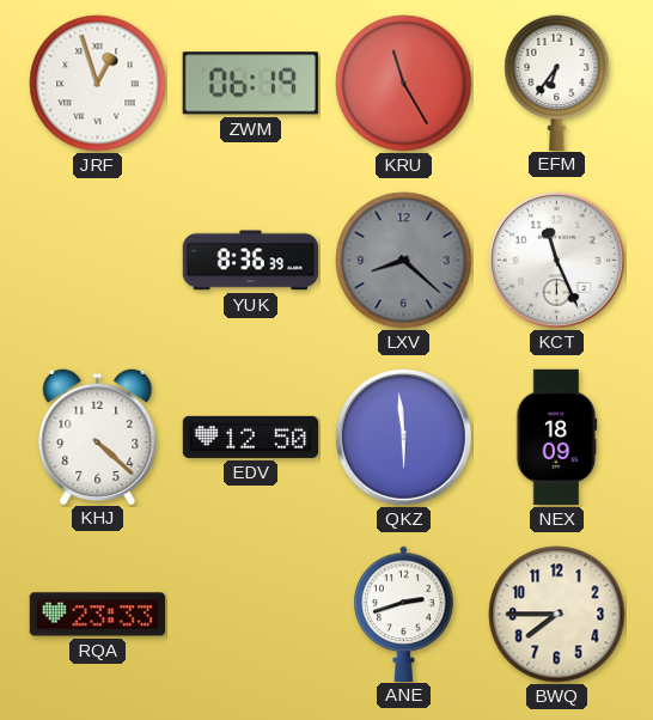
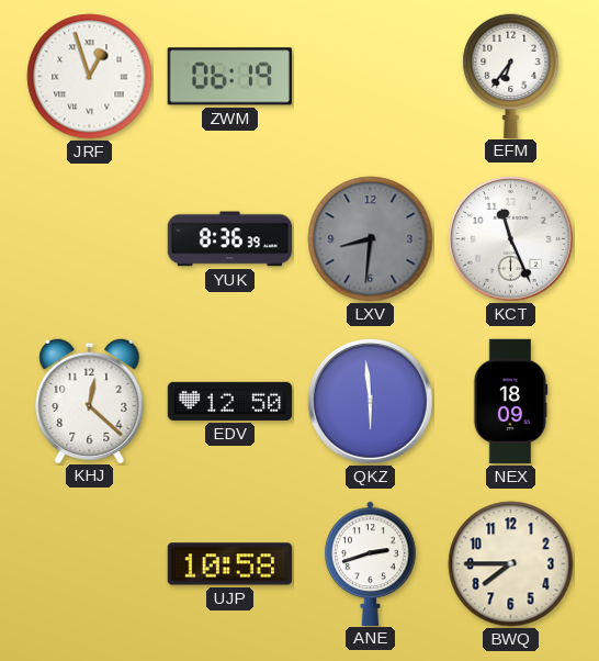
KRU: 11:25 -> none (404, 84)
LXV: 8:22 -> 8:31 (371, 239)
KHJ: 4:22 -> 12:22 (90, 400)
RQA: 23:33 -> none (98, 615)
UJP: none -> 10:58 (229, 564)
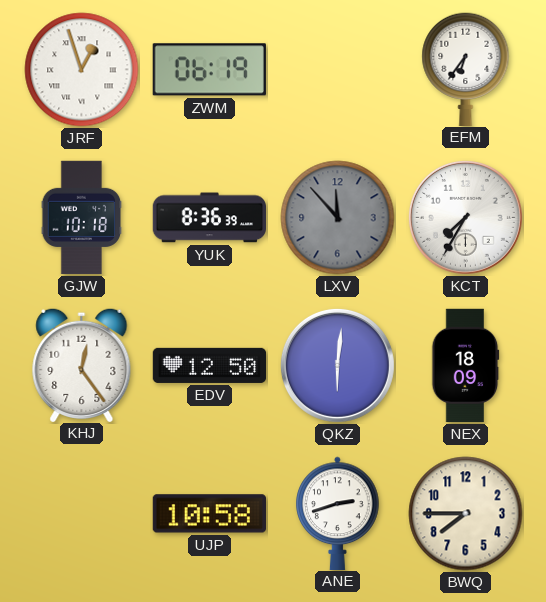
GJW: none -> 10:18 (82, 218)
LXV: 8:31 -> 11:53 (338, 218)
KCT: 11:26 -> 7:35 (465, 217)
KHJ: 12:22 -> 12:24 (82, 364)
QKZ: 5:59 -> 6:01 (337, 365)
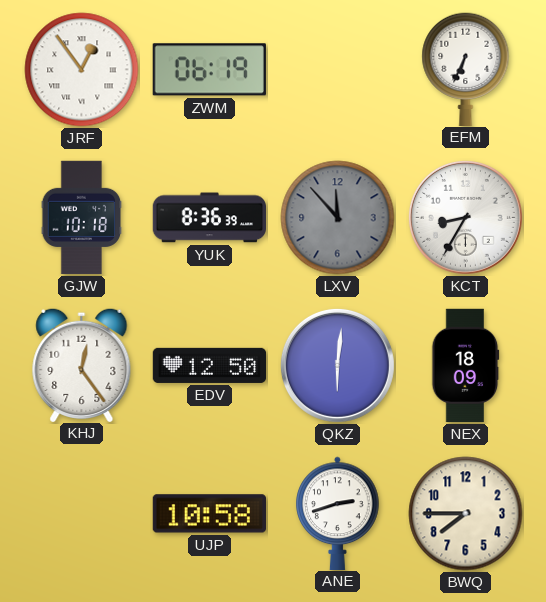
JRF: 12:57 -> 12:54 (82, 70)
EFM: 6:36 -> 6:34 (466, 69)
KCT: 7:35 -> 8:35 (465, 217)
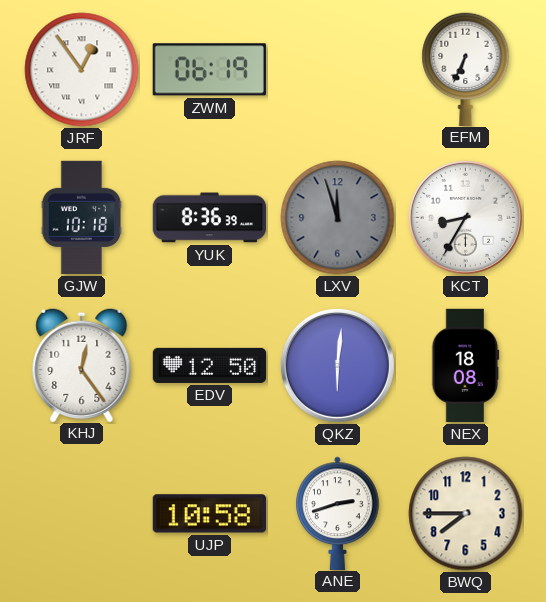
LXV: 11:53 -> 11:57 (338, 218)
NEX: 18:09 -> 18:08 (466, 366)
